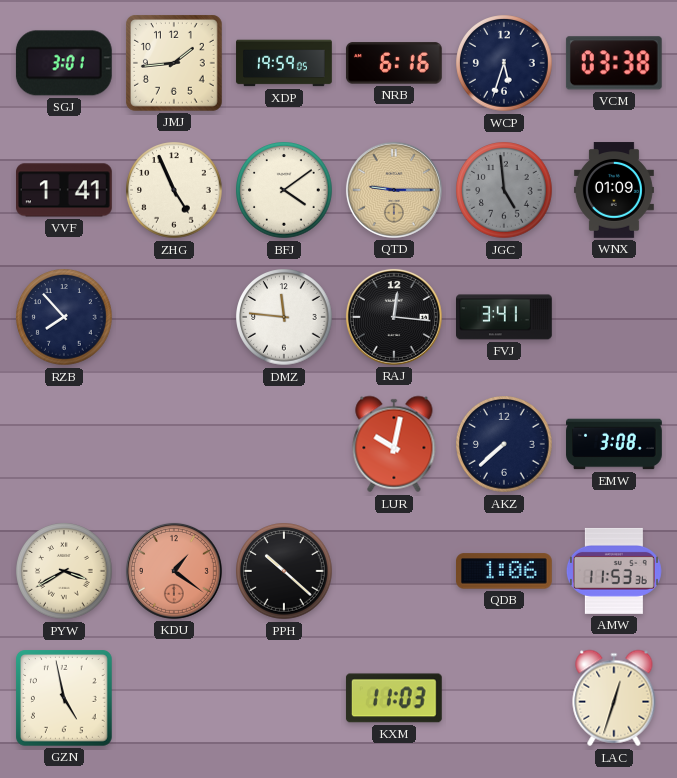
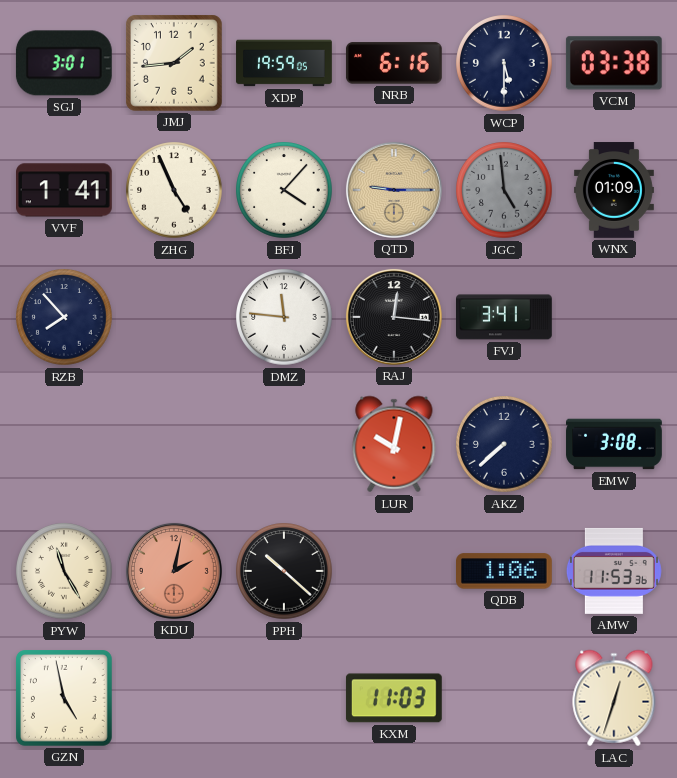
WCP: 5:33 -> 5:30 (504, 63)
BFJ: 4:09 -> 4:07 (284, 190)
PYW: 3:40 -> 11:25 (64, 571)
KDU: 1:21 -> 2:02 (174, 571)
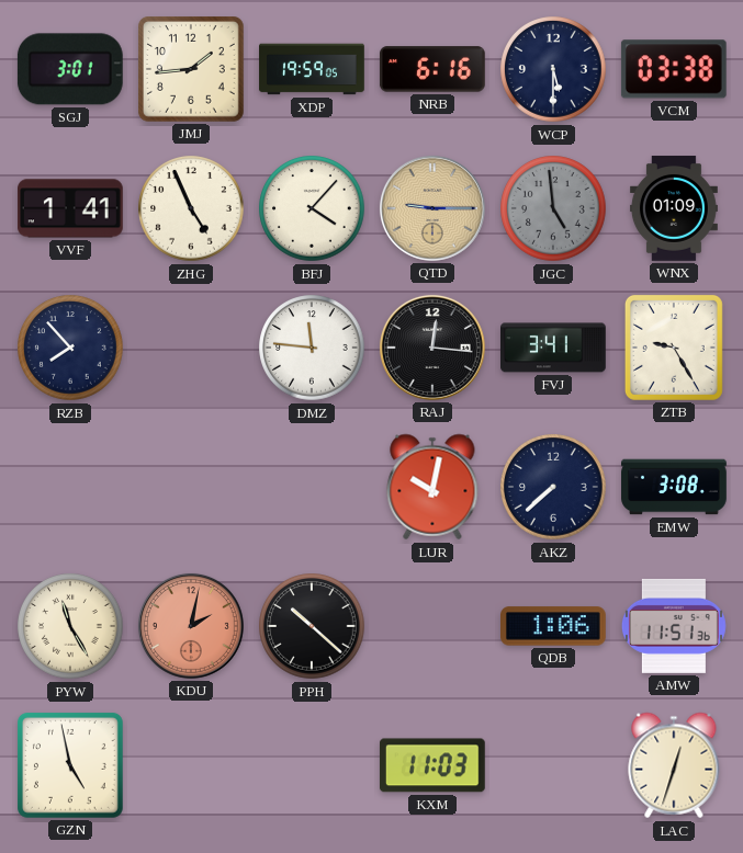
ZTB: none -> 9:25 (674, 348)
AMW: 11:53 -> 11:51 (674, 626)
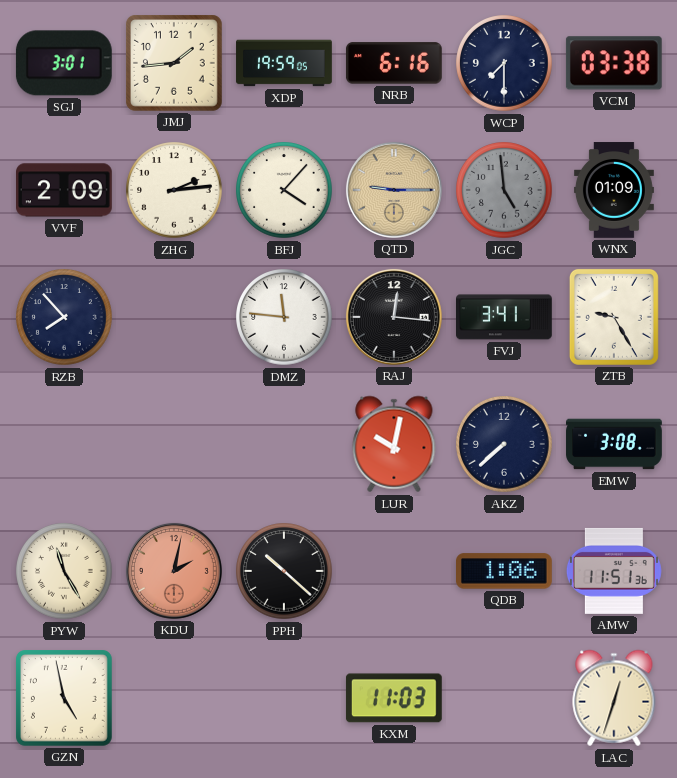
WCP: 5:30 -> 7:30 (504, 63)
VVF: 1:41 -> 2:09 (65, 190)
ZHG: 4:56 -> 2:14 (174, 190)
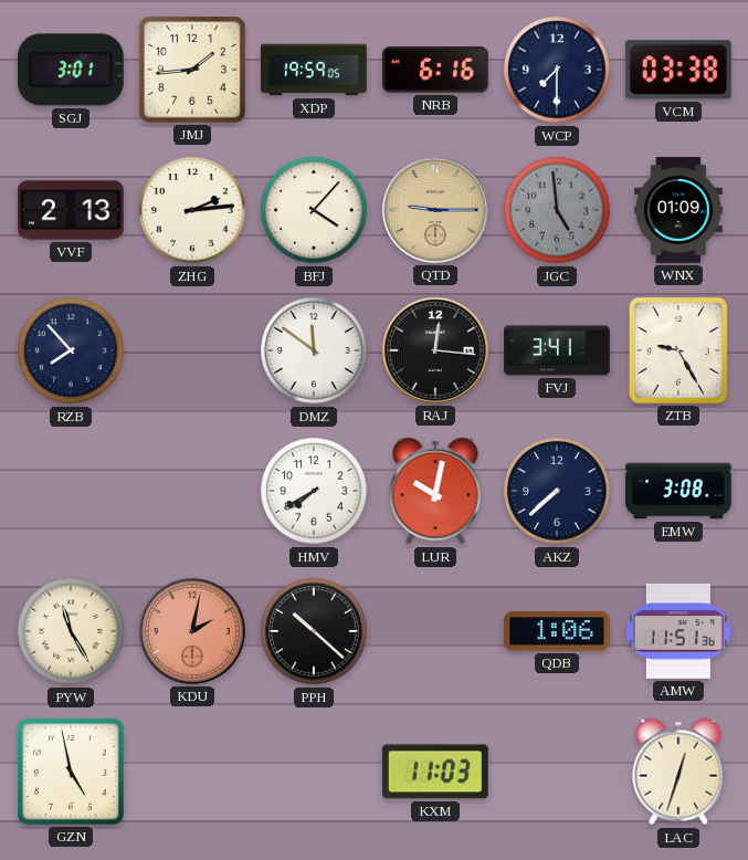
VVF: 2:09 -> 2:13 (72, 210)
DMZ: 11:46 -> 11:51 (314, 350)
HMV: none -> 7:40 (314, 491)
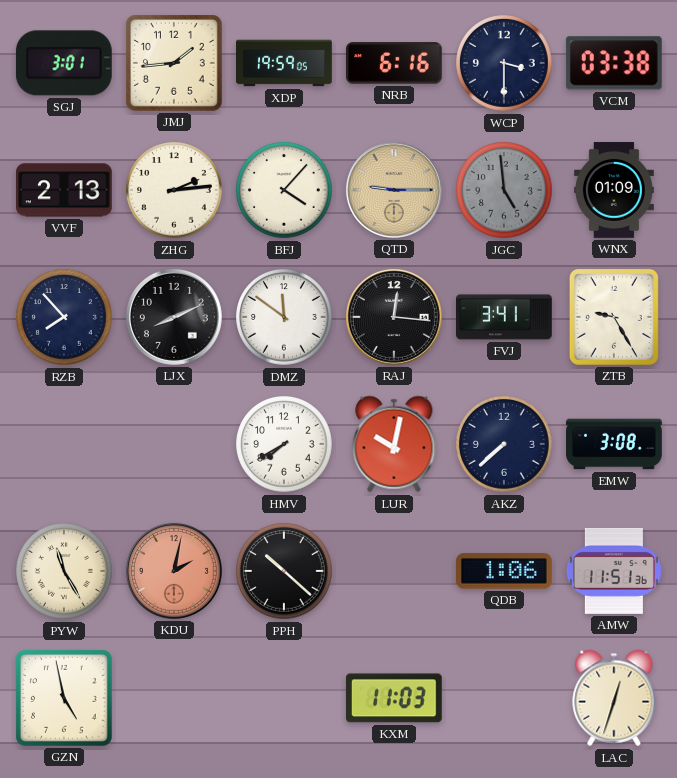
WCP: 7:30 -> 3:30 (504, 63)
LJX: none -> 8:11 (174, 317)
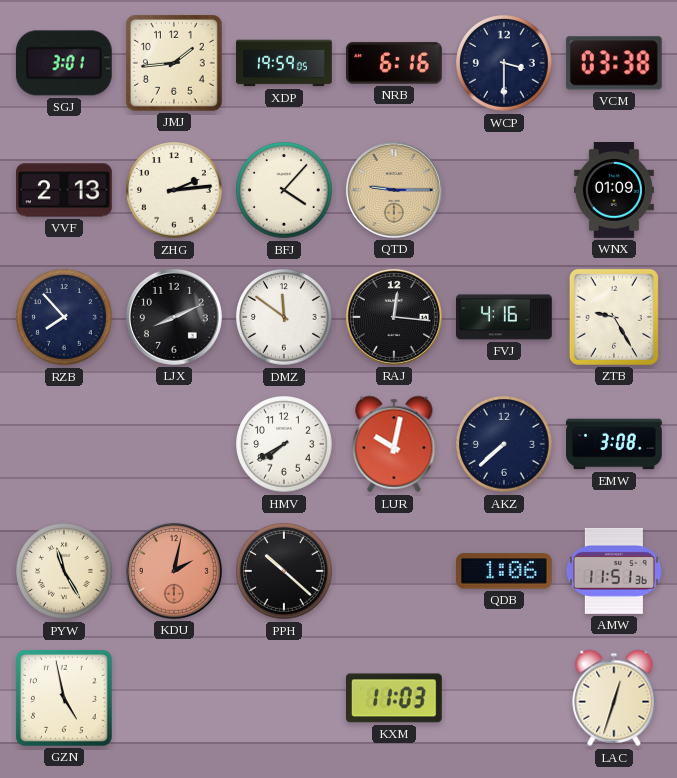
JGC: 4:59 -> none (504, 190)
FVJ: 3:41 -> 4:16 (505, 317)
